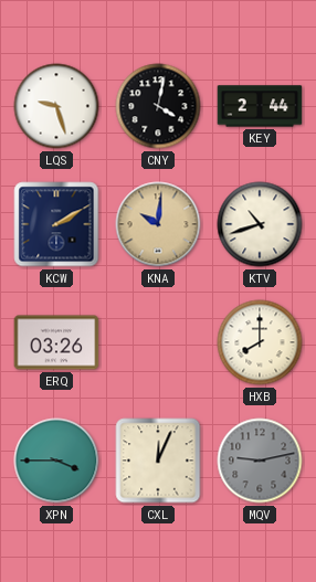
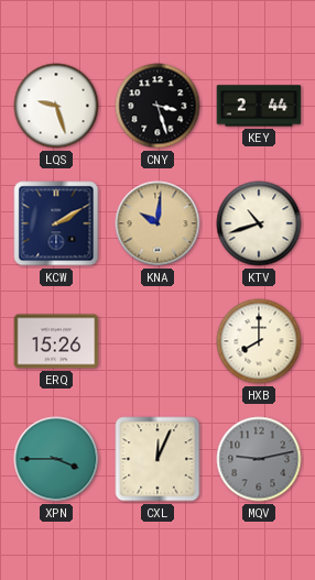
CNY: 4:02 -> 3:27 (157, 106)
ERQ: 03:26 -> 15:26 (56, 341)
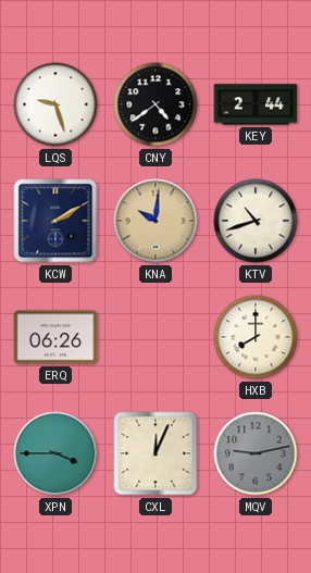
CNY: 3:27 -> 4:39 (155, 104)
ERQ: 15:26 -> 06:26 (55, 337)
